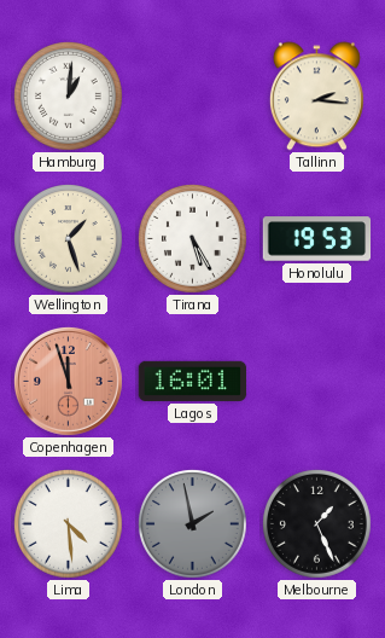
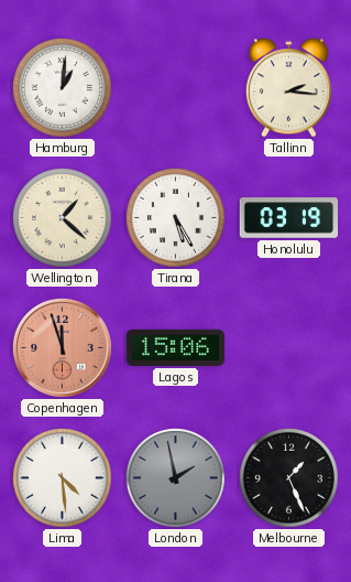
Wellington: 1:27 -> 1:22 (63, 218)
Honolulu: 19:53 -> 03:19 (289, 218)
Lagos: 16:01 -> 15:06 (176, 347)
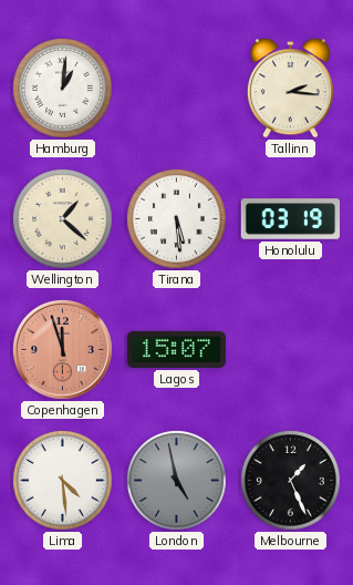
Tirana: 5:25 -> 5:29 (177, 219)
Lagos: 15:06 -> 15:07 (177, 349)
London: 1:58 -> 4:58 (177, 481)
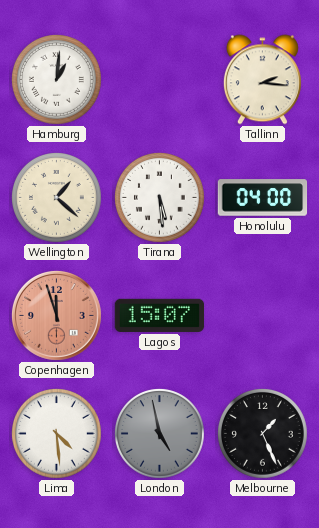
Honolulu: 03:19 -> 04:00 (263, 198)
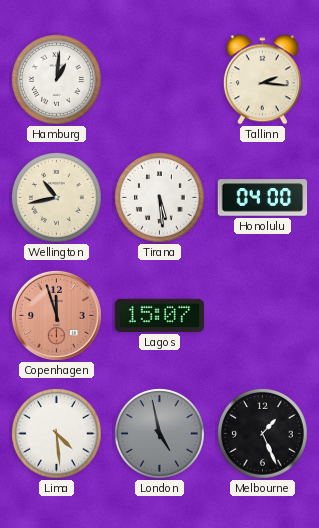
Wellington: 1:22 -> 10:43 (57, 198)
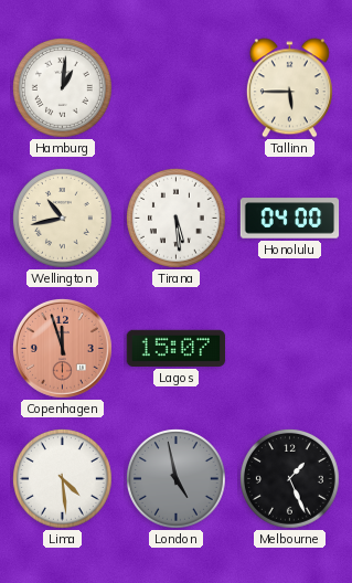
Tallinn: 2:16 -> 5:45 (289, 88)
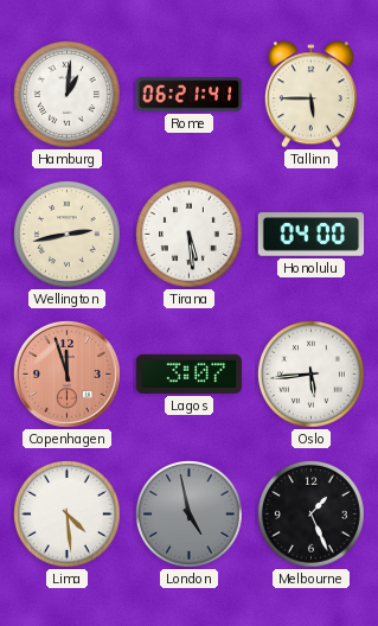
Rome: none -> 06:21 (190, 95)
Wellington: 10:43 -> 2:43 (68, 235)
Lagos: 15:07 -> 3:07 (190, 373)
Oslo: none -> 5:44 (312, 375)
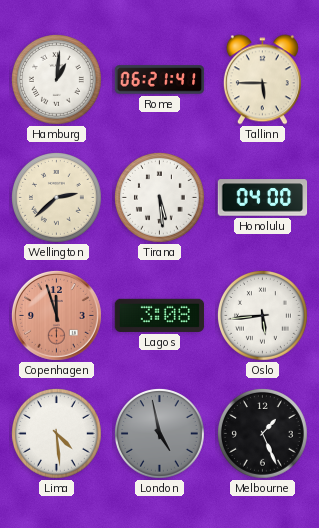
Wellington: 2:43 -> 2:38 (57, 198)
Lagos: 3:07 -> 3:08 (160, 315)
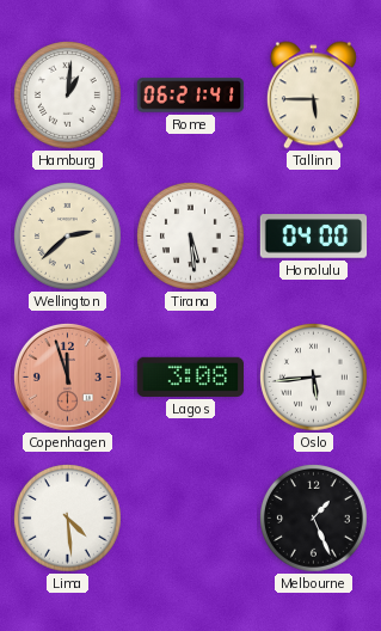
London: 4:58 -> none (160, 434)
